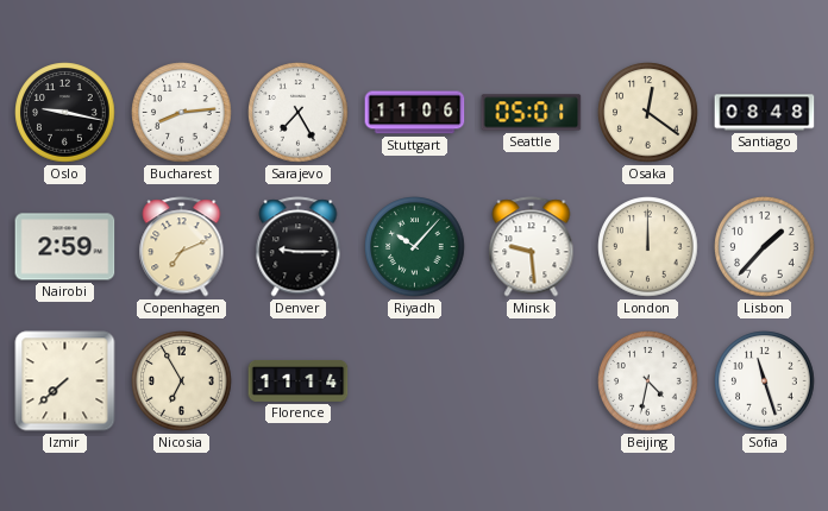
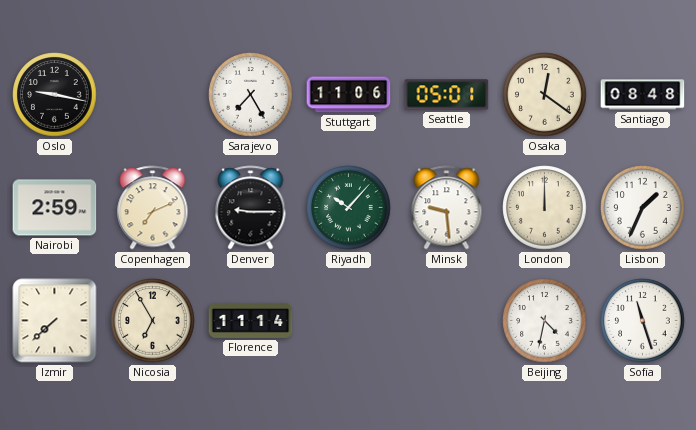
Bucharest: 8:14 -> none (182, 113)
Lisbon: 1:37 -> 1:34 (643, 208)
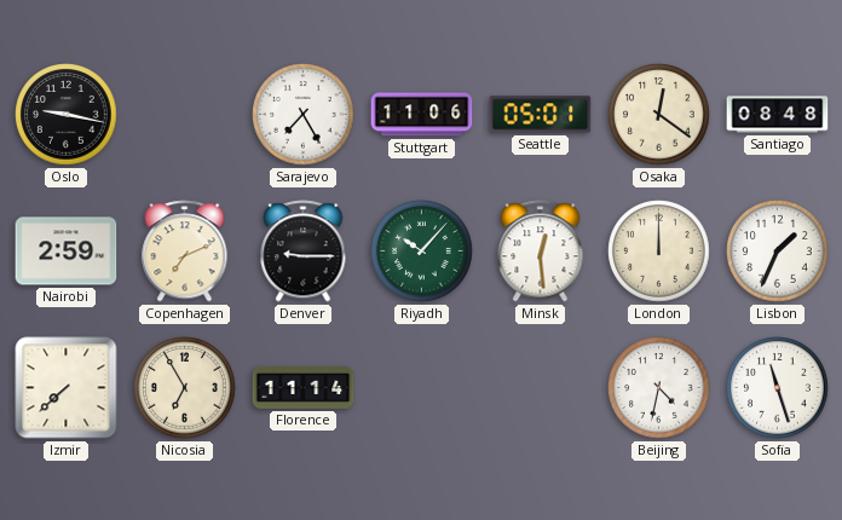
Minsk: 9:29 -> 12:29 (541, 252)
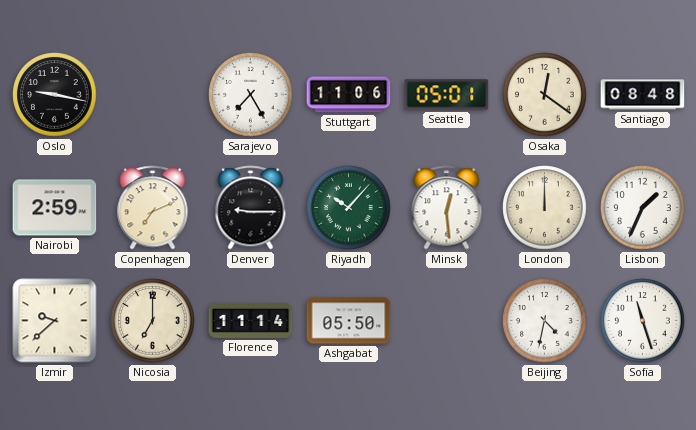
Izmir: 7:38 -> 9:38 (55, 321)
Nicosia: 6:55 -> 7:00 (153, 321)
Ashgabat: none -> 05:50 (349, 321)
